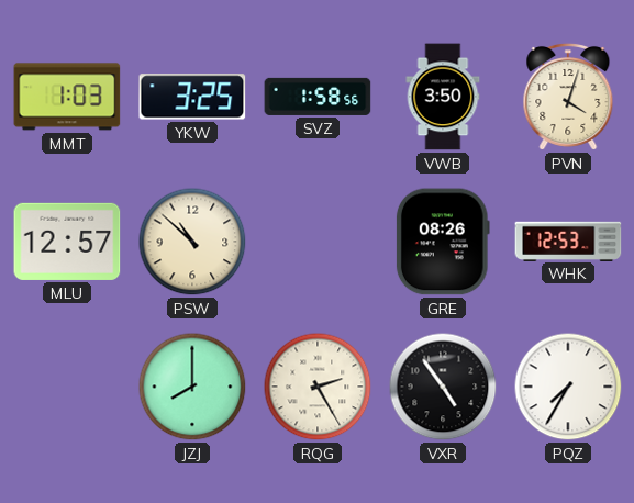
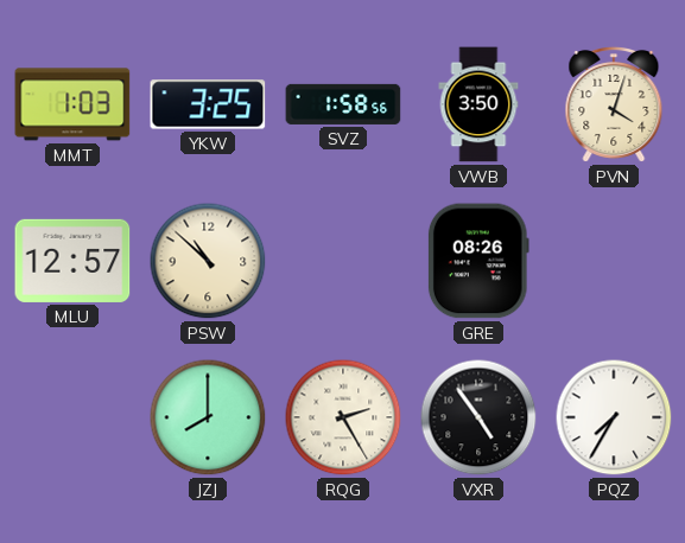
WHK: 12:53 -> none (568, 241)
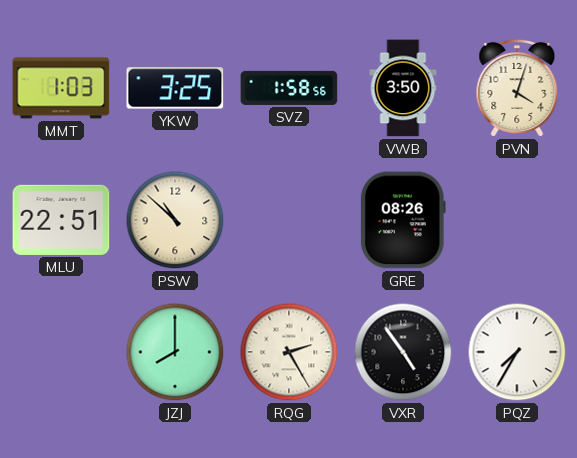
MLU: 12:57 -> 22:51 (61, 220)
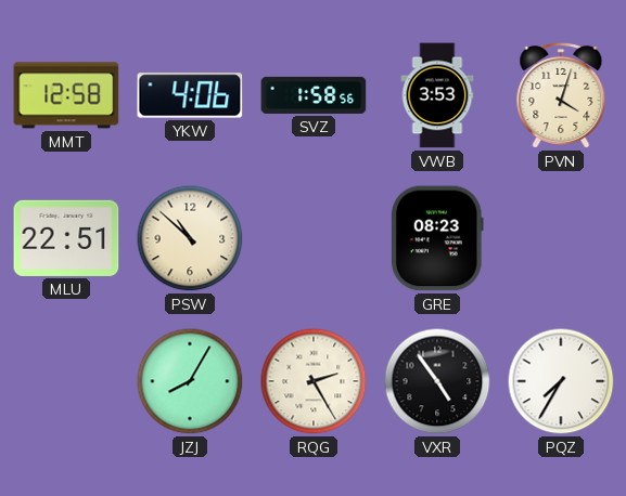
MMT: 1:03 -> 12:58 (66, 95)
YKW: 3:25 -> 4:06 (190, 95)
VWB: 3:50 -> 3:53 (437, 95)
GRE: 08:26 -> 08:23 (437, 238)
JZJ: 8:00 -> 8:05 (190, 381)
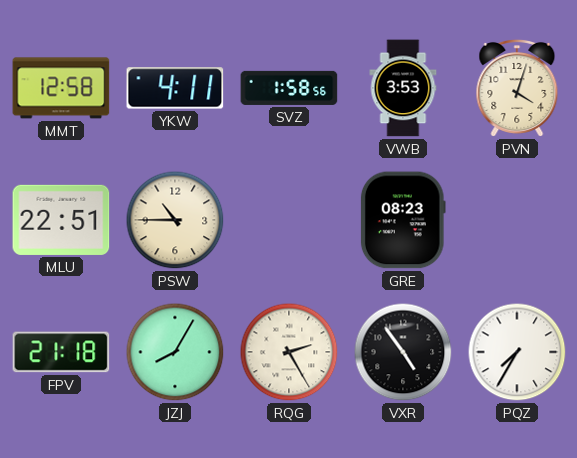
YKW: 4:06 -> 4:11 (175, 88)
PSW: 10:52 -> 10:45 (175, 220)
FPV: none -> 21:18 (61, 352)
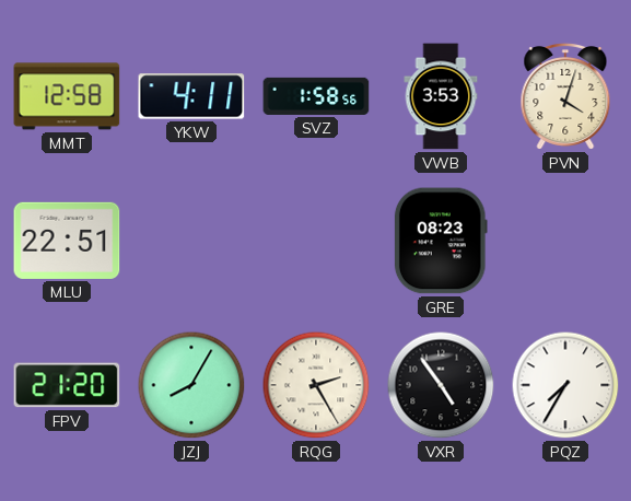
PSW: 10:45 -> none (175, 220)
FPV: 21:18 -> 21:20 (67, 385)
